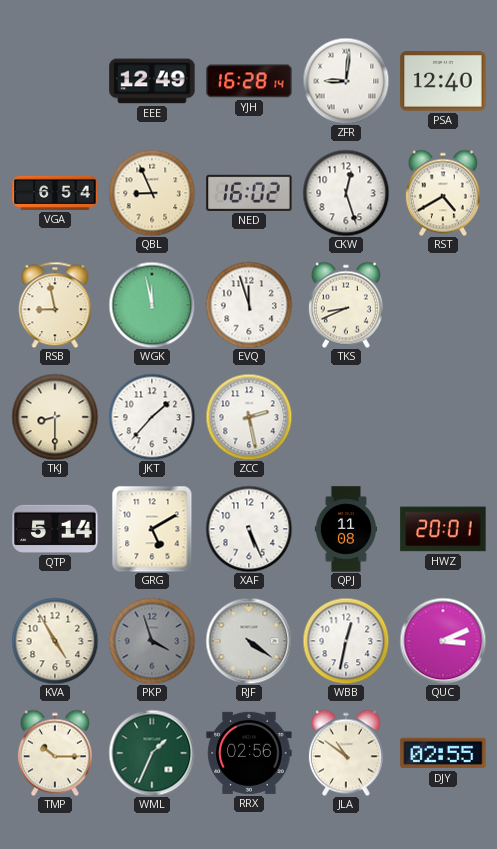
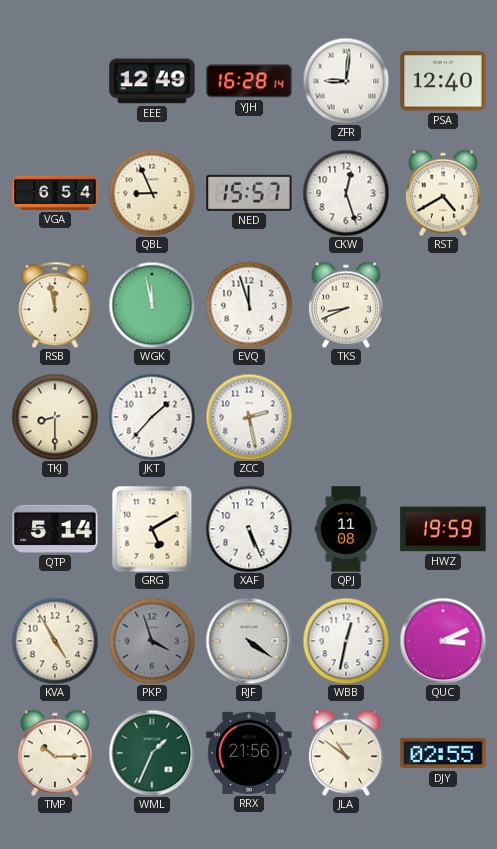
NED: 16:02 -> 15:57 (249, 193)
RSB: 8:58 -> 11:58 (55, 305)
HWZ: 20:01 -> 19:59 (443, 529)
RRX: 02:56 -> 21:56 (249, 753)
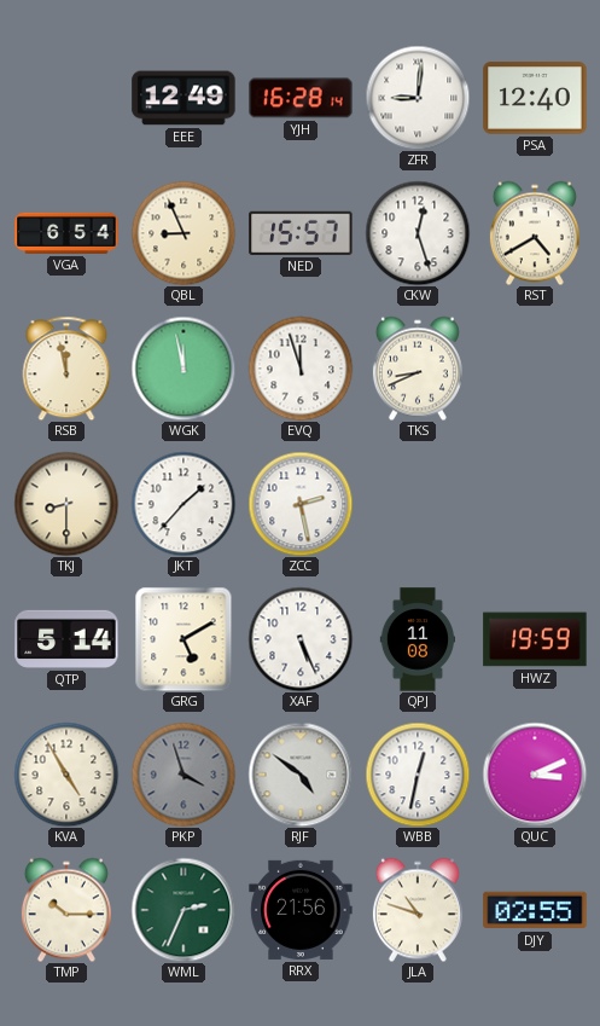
RJF: 4:21 -> 4:51 (301, 775)
WML: 1:34 -> 2:34 (184, 910)
JLA: 10:51 -> 10:48 (418, 910)
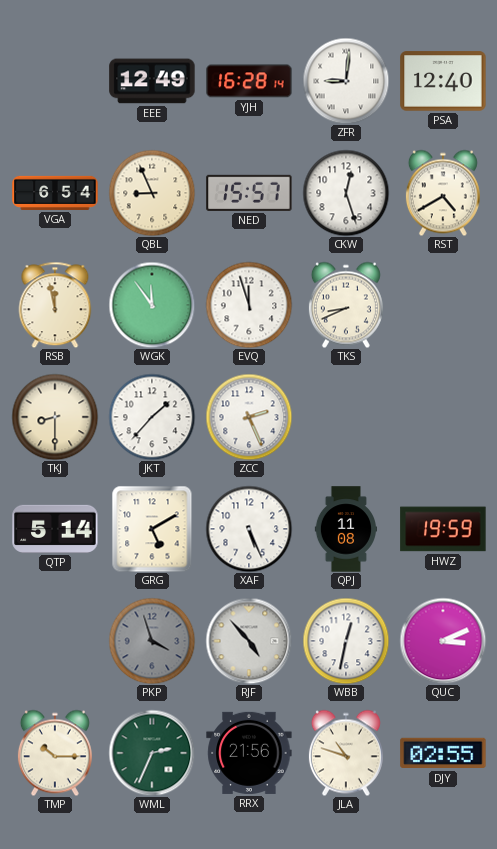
WGK: 11:58 -> 11:54 (152, 305)
ZCC: 2:28 -> 2:26 (249, 417)
KVA: 4:55 -> none (66, 775)
RJF: 4:51 -> 4:53 (249, 641)
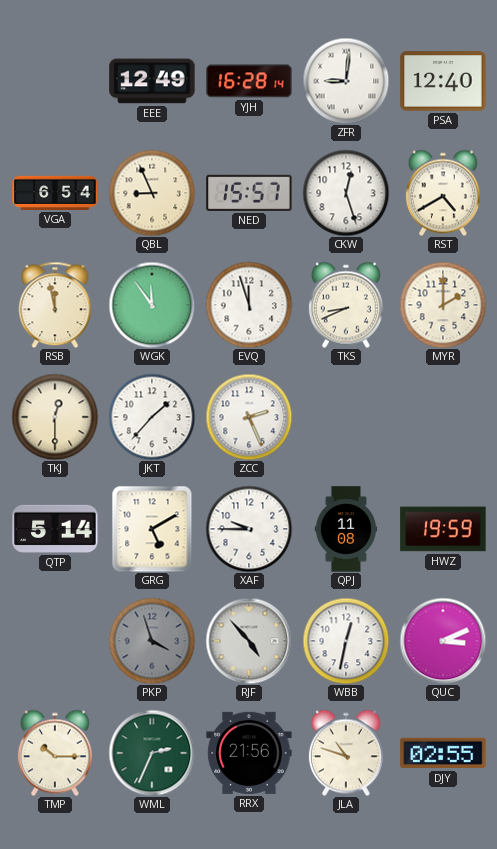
MYR: none -> 2:00 (443, 305)
TKJ: 8:30 -> 12:30 (55, 417)
XAF: 5:26 -> 9:45 (249, 529)
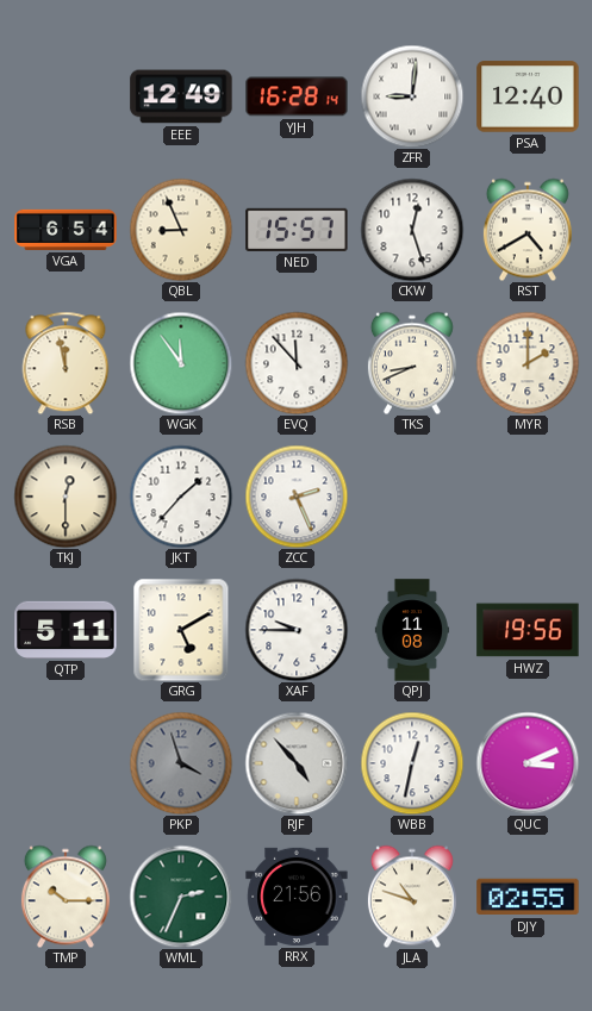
EVQ: 11:57 -> 11:53 (297, 363)
QTP: 5:14 -> 5:11 (66, 630)
HWZ: 19:59 -> 19:56 (528, 630)
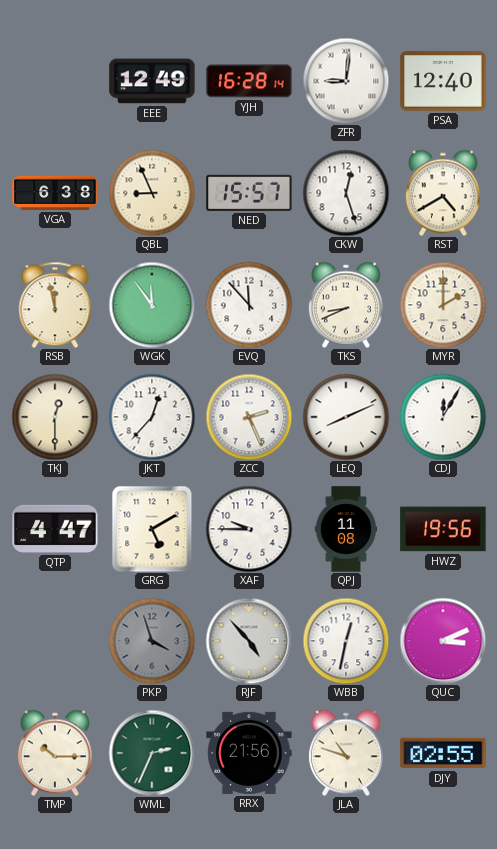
VGA: 6:54 -> 6:38 (55, 193)
JKT: 1:37 -> 12:37 (152, 417)
LEQ: none -> 8:11 (346, 417)
CDJ: none -> 12:05 (443, 417)
QTP: 5:11 -> 4:47 (55, 529)
